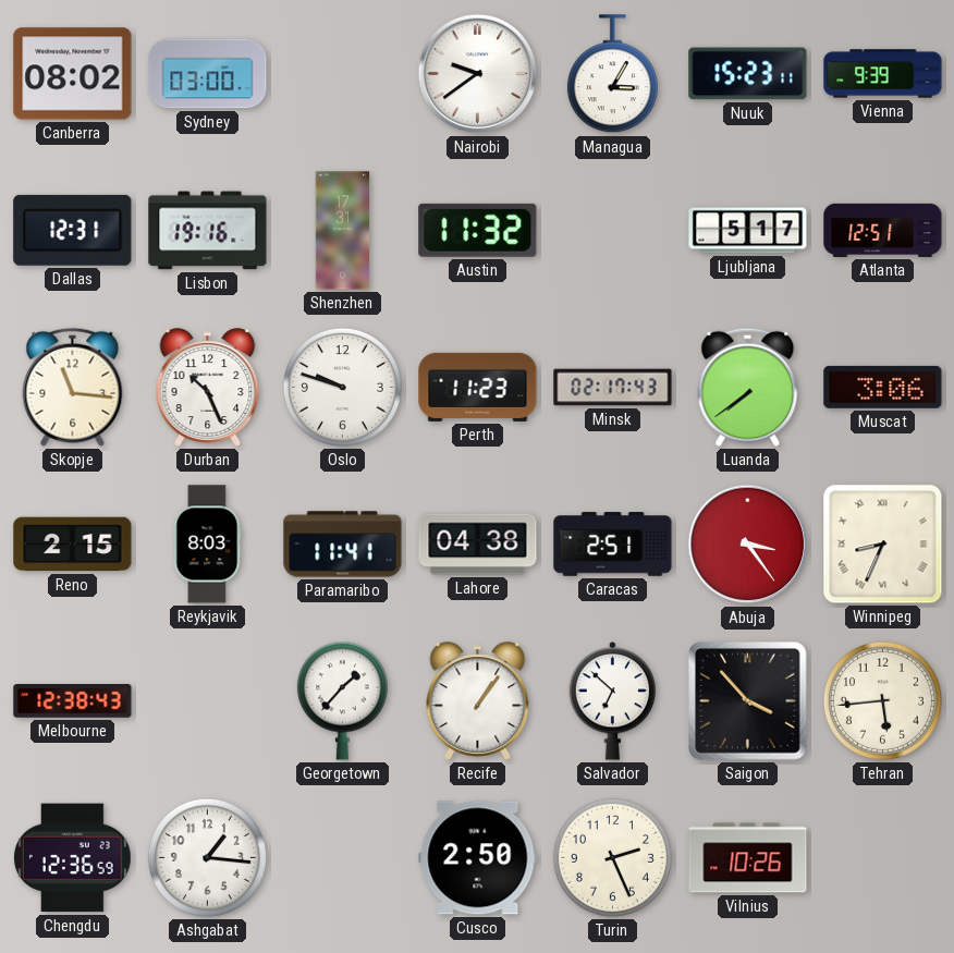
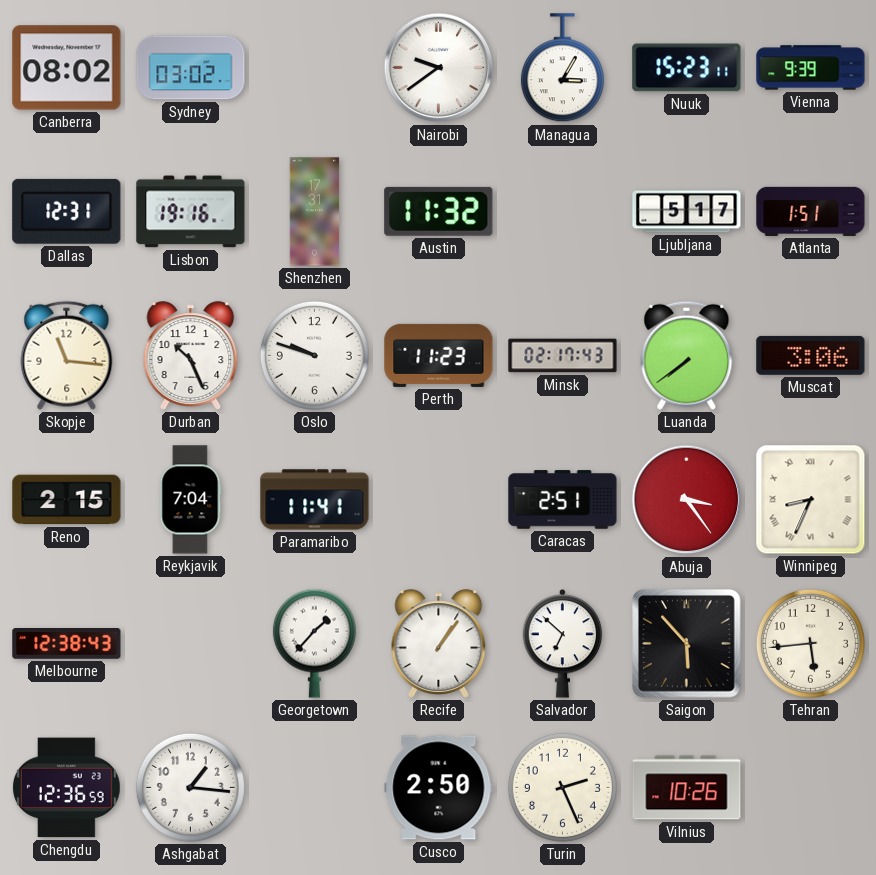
Sydney: 03:00 -> 03:02 (191, 68)
Atlanta: 12:51 -> 1:51 (811, 211)
Reykjavik: 8:03 -> 7:04 (190, 500)
Lahore: 04:38 -> none (478, 545)
Saigon: 3:53 -> 5:53 (687, 644)
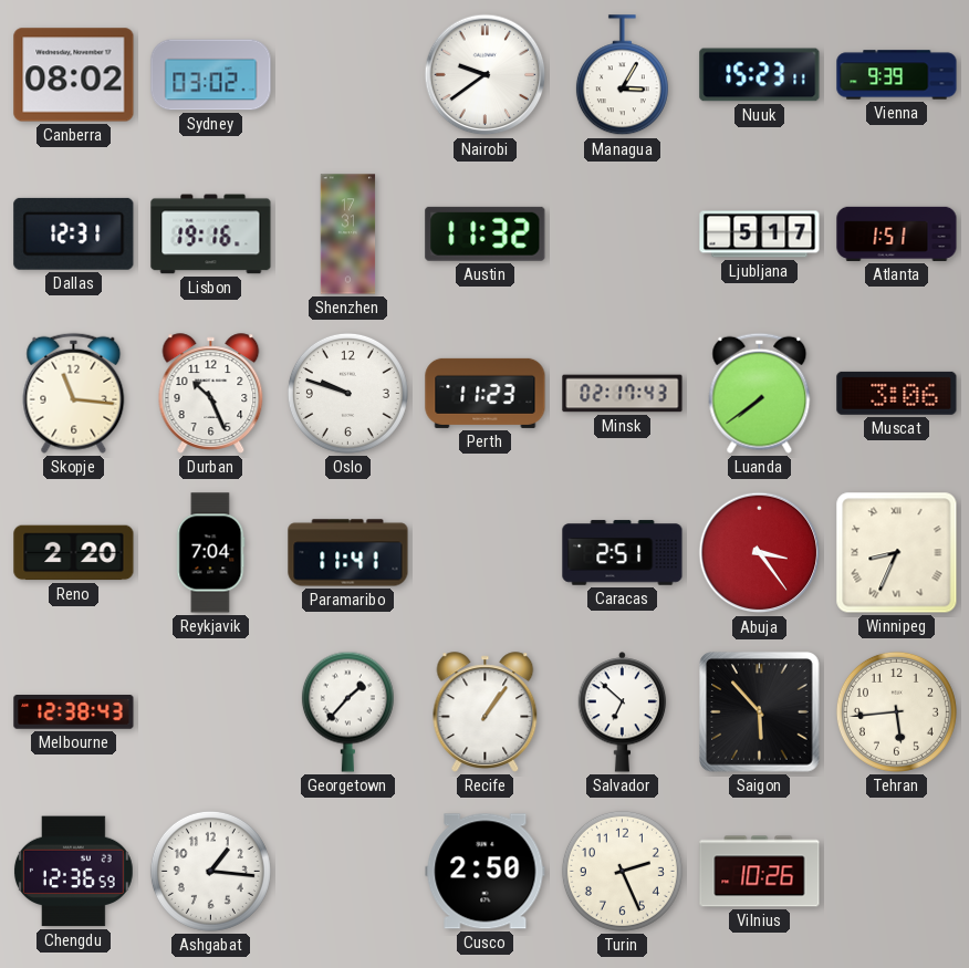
Reno: 2:15 -> 2:20 (74, 553)
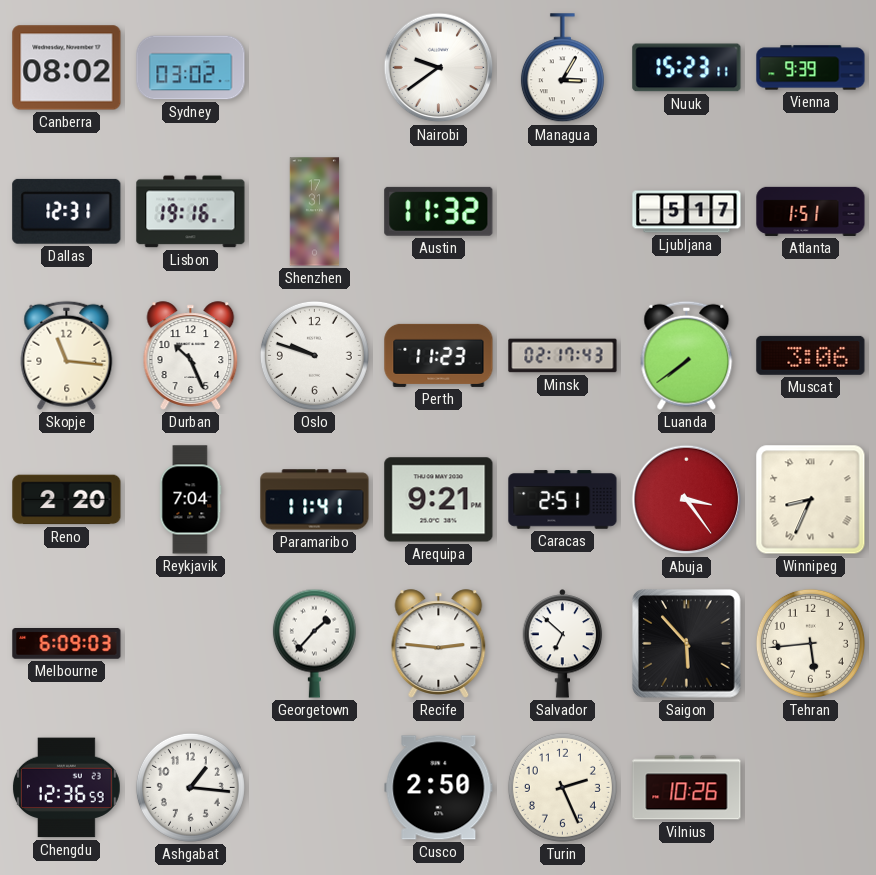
Arequipa: none -> 9:21 (439, 500)
Melbourne: 12:38 -> 6:09 (67, 644)
Recife: 1:06 -> 2:46 (439, 644)
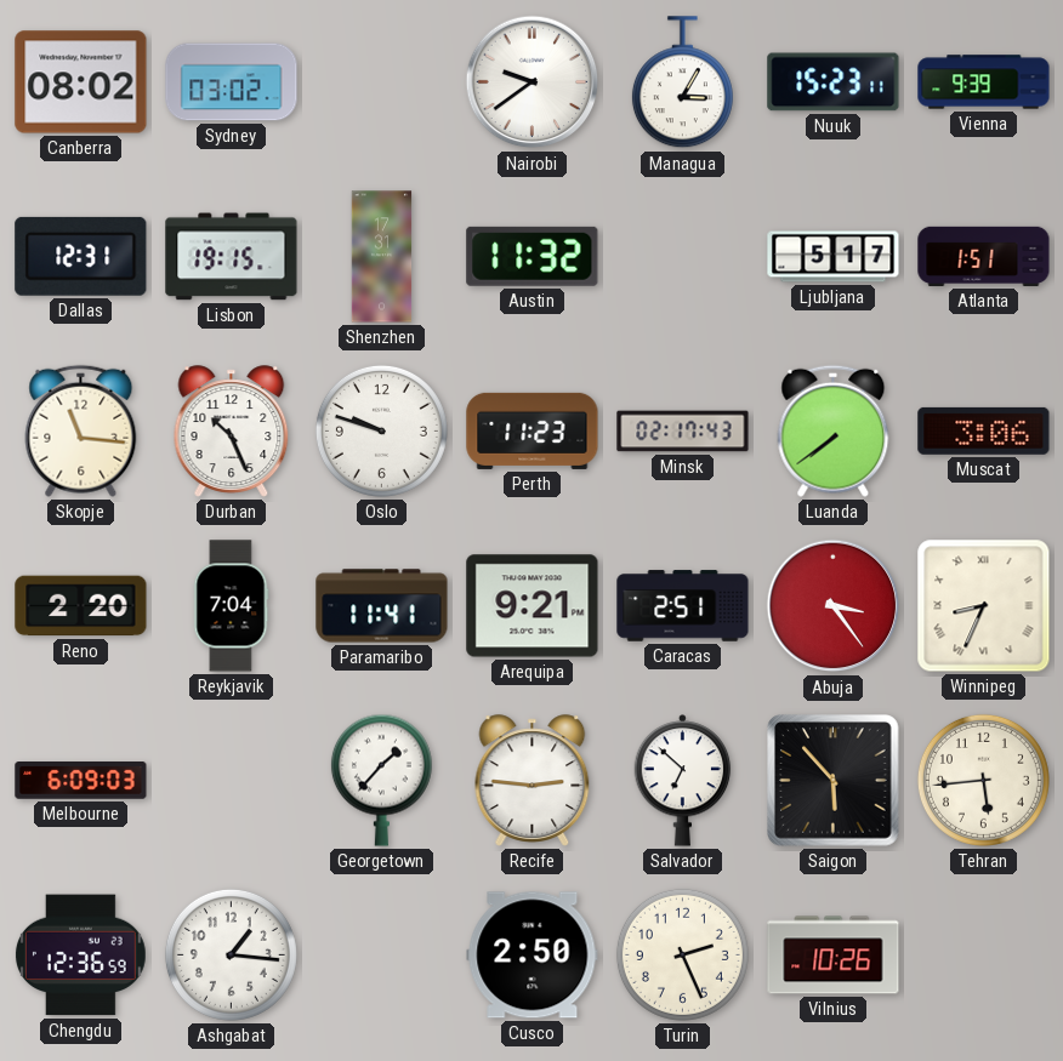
Lisbon: 19:16 -> 19:15 (232, 257)
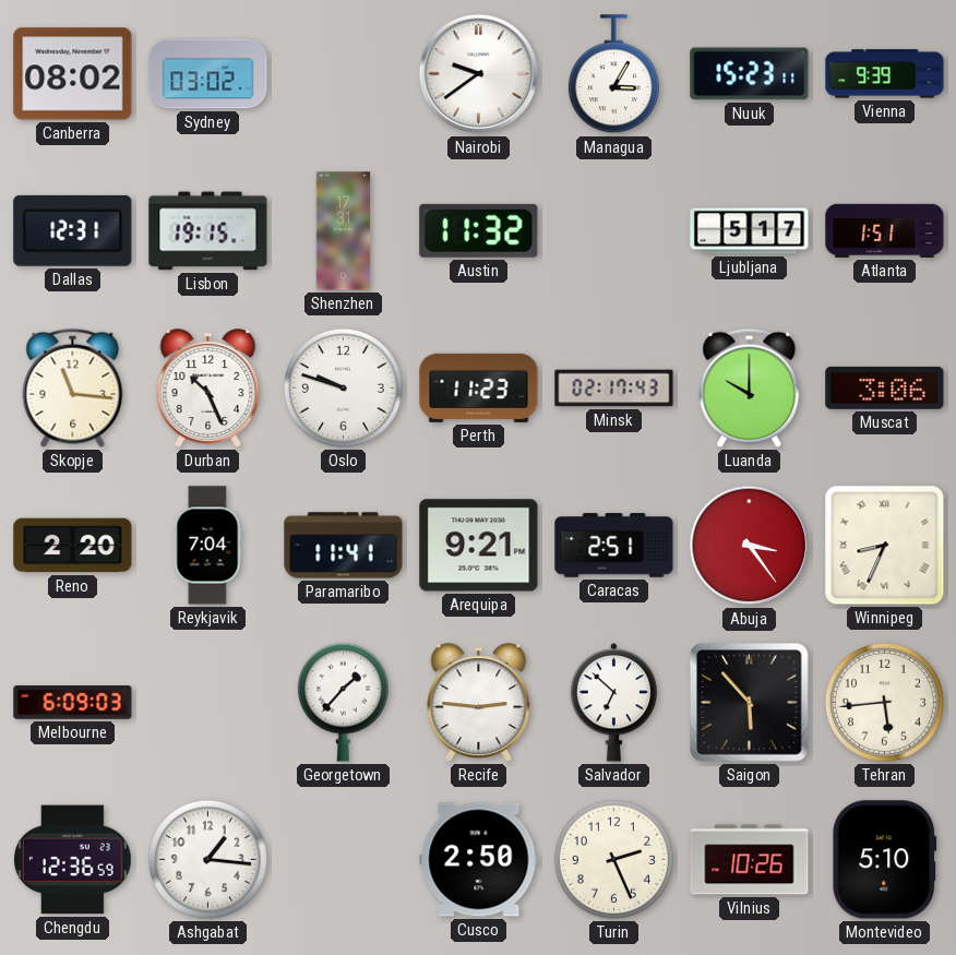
Luanda: 7:39 -> 10:00 (750, 387)
Montevideo: none -> 5:10 (885, 860)
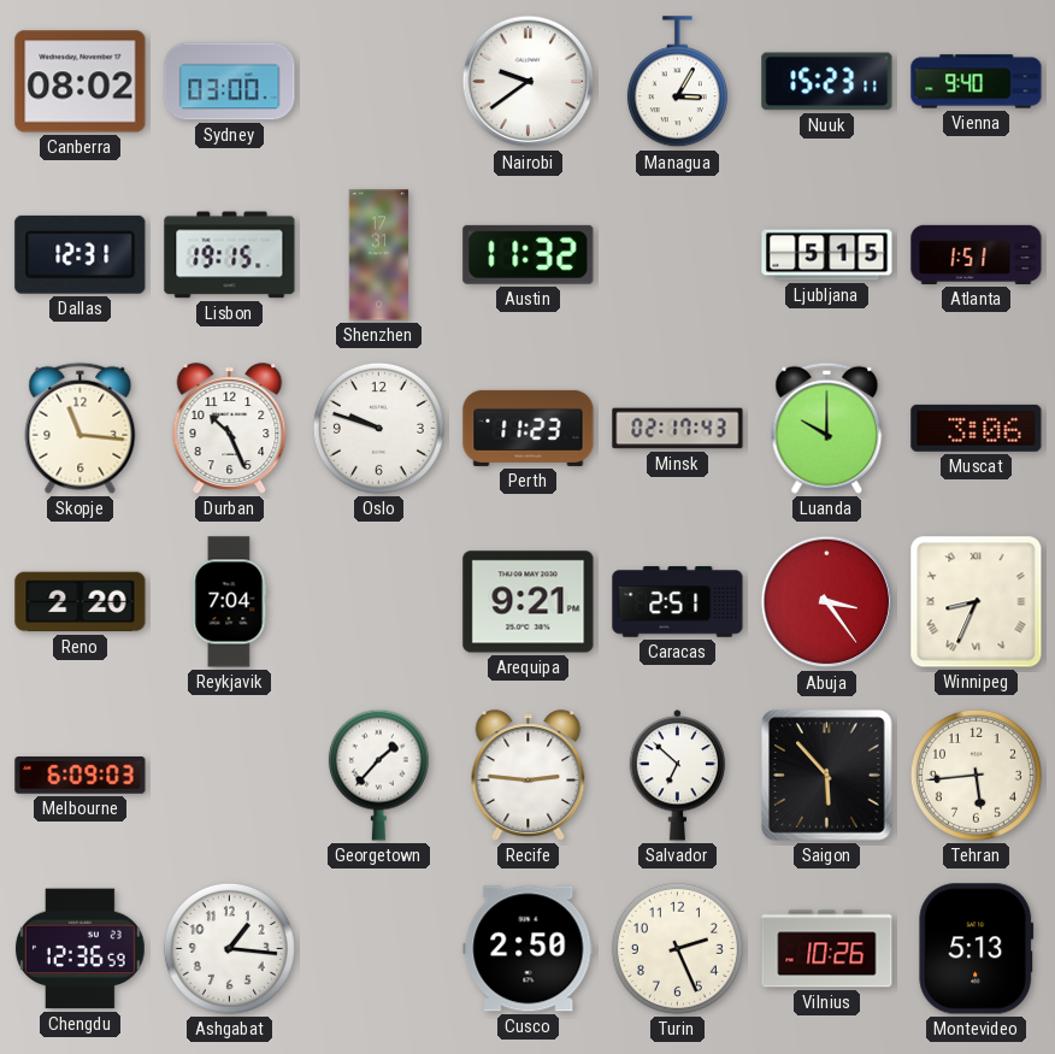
Sydney: 03:02 -> 03:00 (230, 82)
Vienna: 9:39 -> 9:40 (977, 82)
Ljubljana: 5:17 -> 5:15 (827, 255)
Paramaribo: 11:41 -> none (344, 546)
Montevideo: 5:10 -> 5:13 (977, 949)
